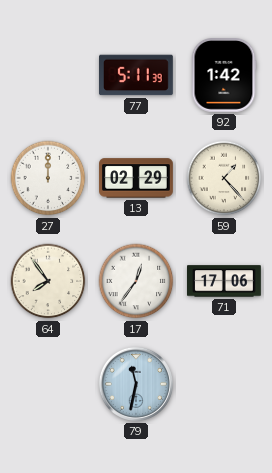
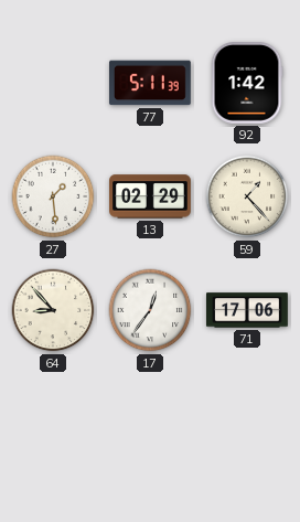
27: 12:00 -> 1:29 (53, 196)
64: 7:54 -> 8:53 (53, 310)
79: 11:32 -> none (136, 384)
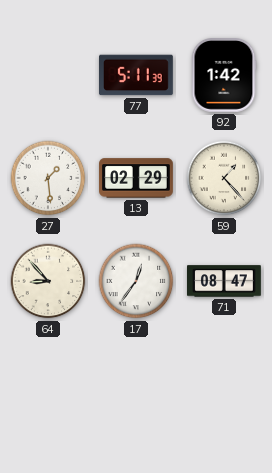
71: 17:06 -> 08:47 (225, 281)
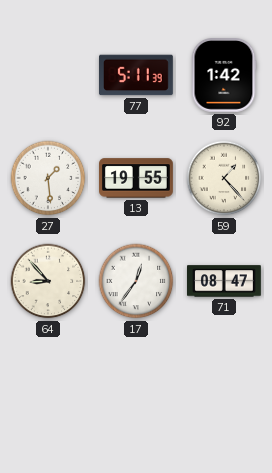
13: 02:29 -> 19:55 (137, 178)
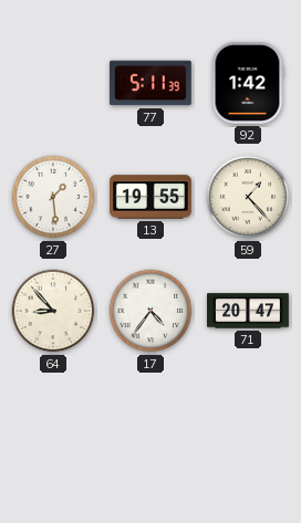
17: 12:36 -> 4:36 (150, 311)
71: 08:47 -> 20:47 (249, 311)
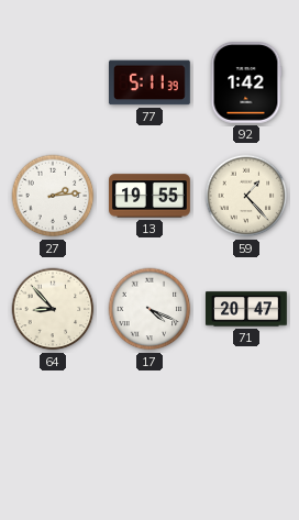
27: 1:29 -> 2:14 (53, 196)
17: 4:36 -> 4:19 (149, 309)
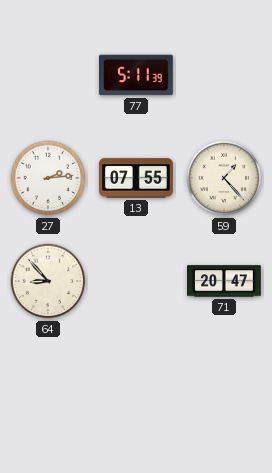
92: 1:42 -> none (246, 84)
13: 19:55 -> 07:55 (137, 178)
17: 4:19 -> none (149, 309)
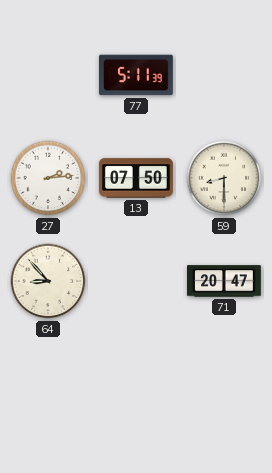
13: 07:55 -> 07:50 (137, 178)
59: 1:23 -> 8:30 (224, 178)
